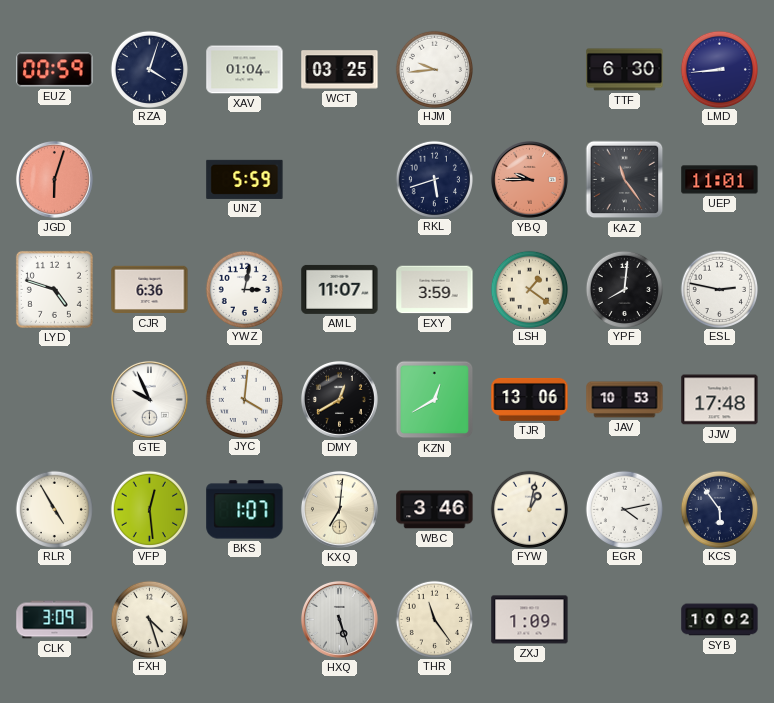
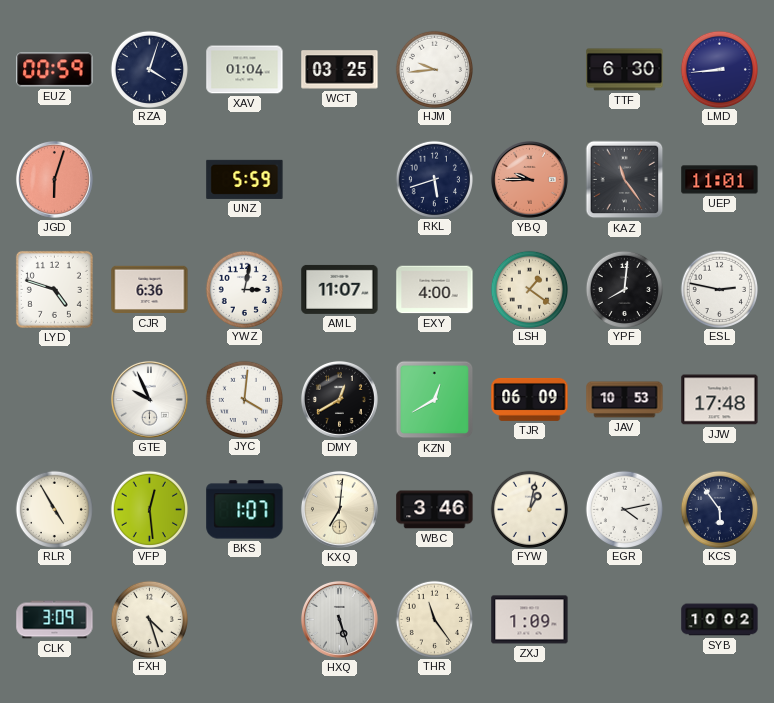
EXY: 3:59 -> 4:00 (435, 290)
TJR: 13:06 -> 06:09 (530, 399)
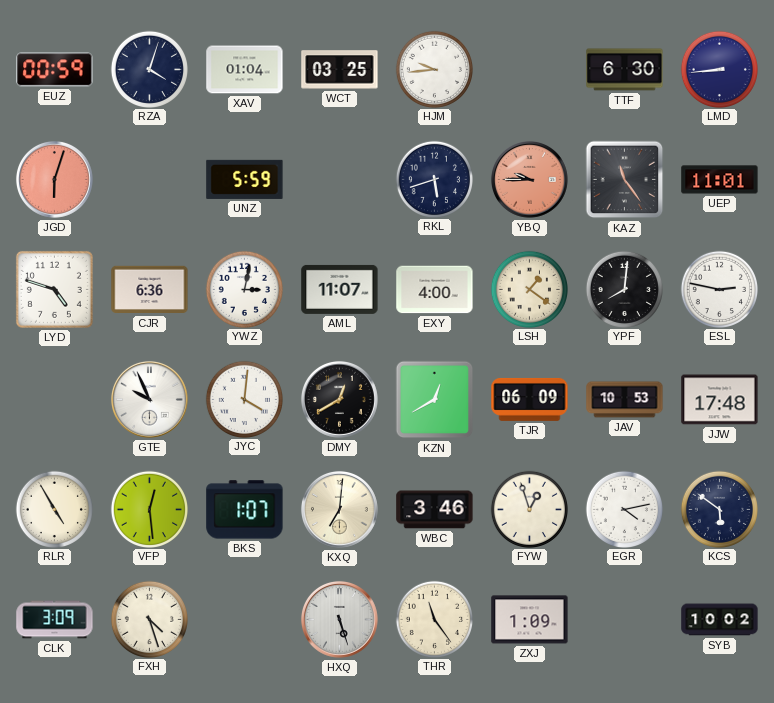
FYW: 1:02 -> 12:57 (529, 509)
KCS: 5:54 -> 5:51 (719, 509)
